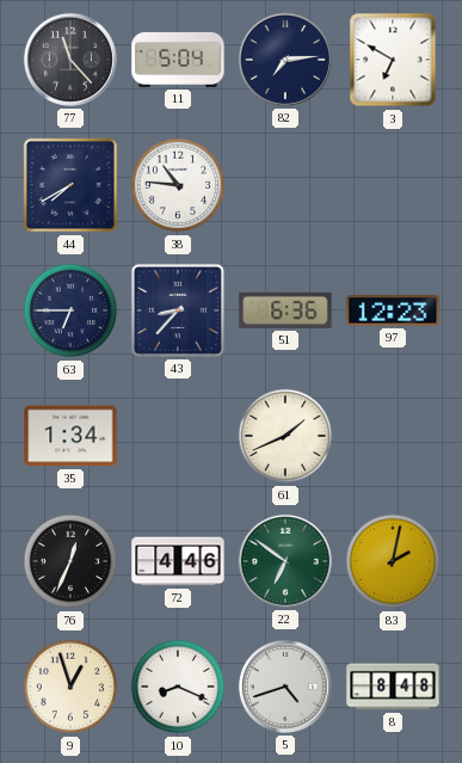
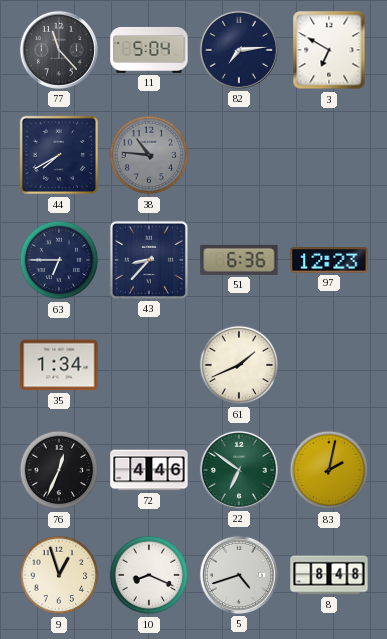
38 dial: white -> grey (149, 155)
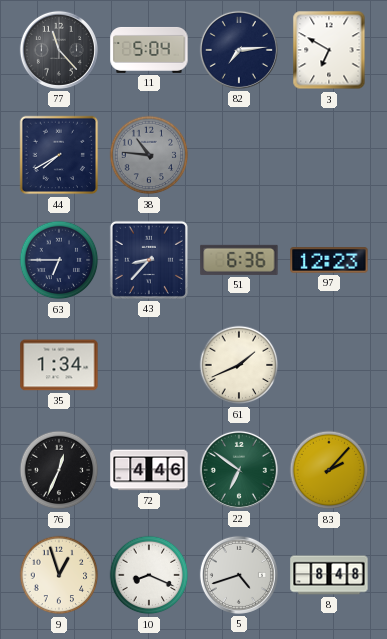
83: 2:02 -> 2:07 (329, 470)
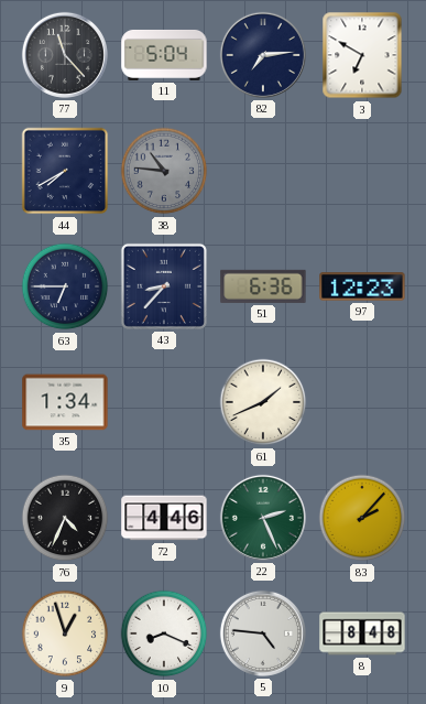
76: 12:34 -> 4:34 (65, 518)
22: 6:51 -> 2:26 (263, 518)
5: 4:42 -> 4:46 (263, 633)
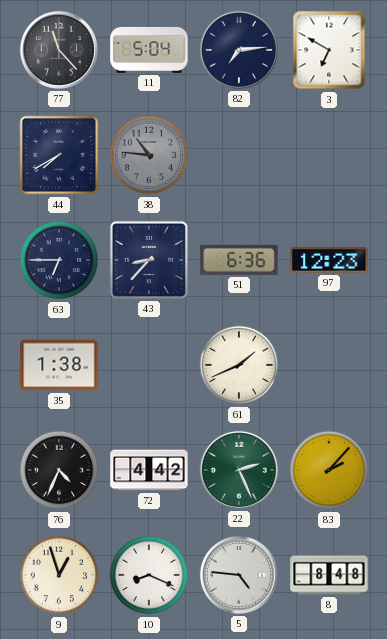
35: 1:34 -> 1:38 (59, 365)
72: 4:46 -> 4:42 (149, 470)
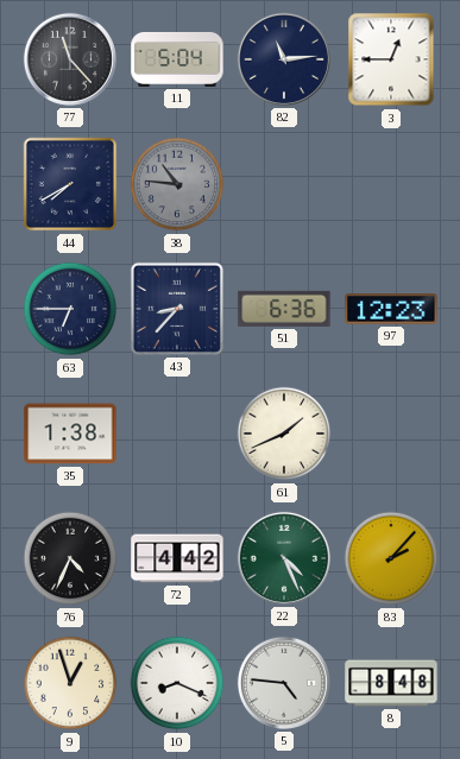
82: 7:14 -> 11:14 (284, 59)
3: 6:50 -> 12:45 (391, 59)
22: 2:26 -> 4:26 (284, 558)
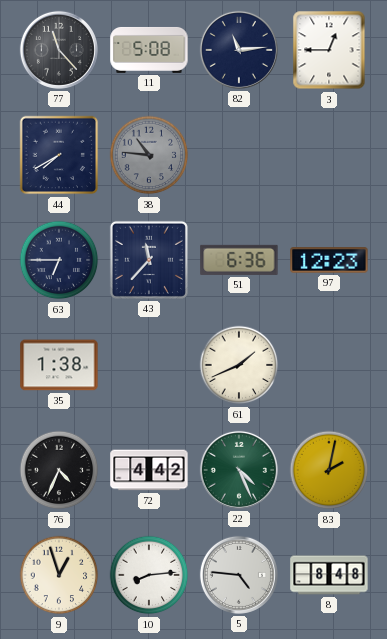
11: 5:04 -> 5:08 (149, 50)
43: 8:37 -> 11:37 (149, 260)
83: 2:07 -> 2:02 (329, 470)
10: 8:19 -> 8:14 (149, 575)
